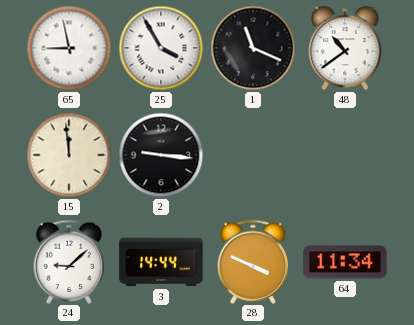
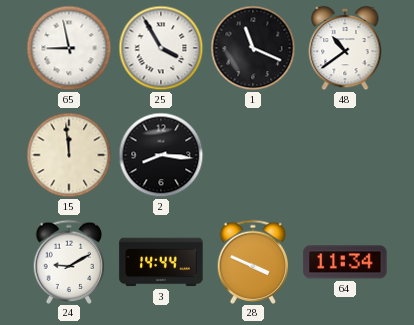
2: 9:16 -> 8:16 (161, 155)
24: 9:08 -> 9:10 (69, 261)
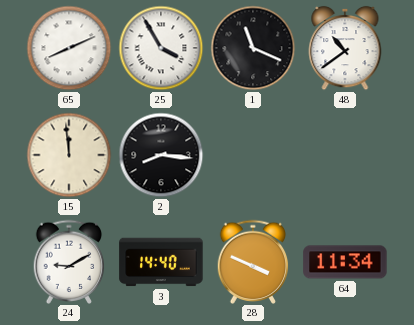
65: 8:58 -> 8:11 (69, 48)
3: 14:44 -> 14:40 (161, 262)
